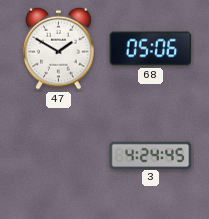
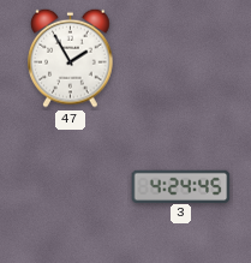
47: 1:50 -> 1:55 (71, 58)
68: 05:06 -> none (151, 49)
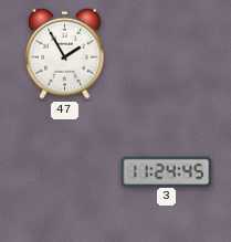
3: 4:24 -> 11:24 (167, 171)
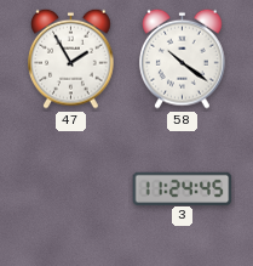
58: none -> 10:21 (183, 58)
